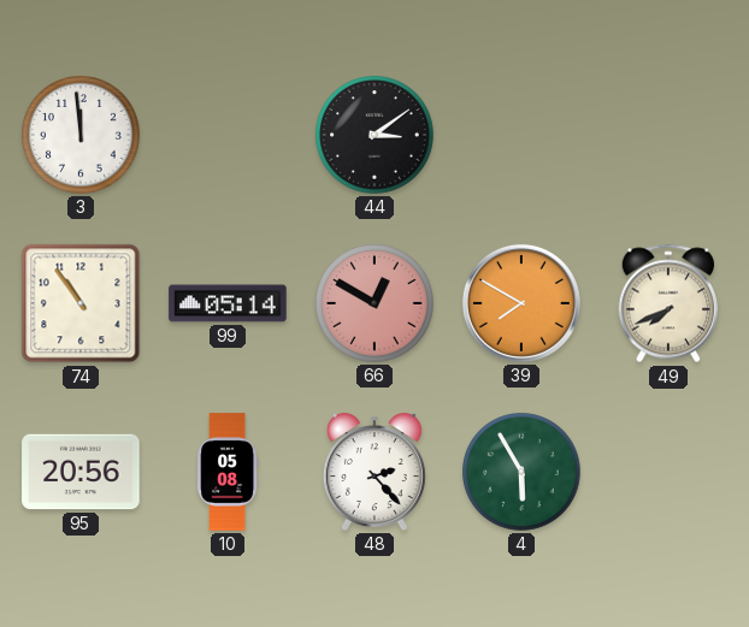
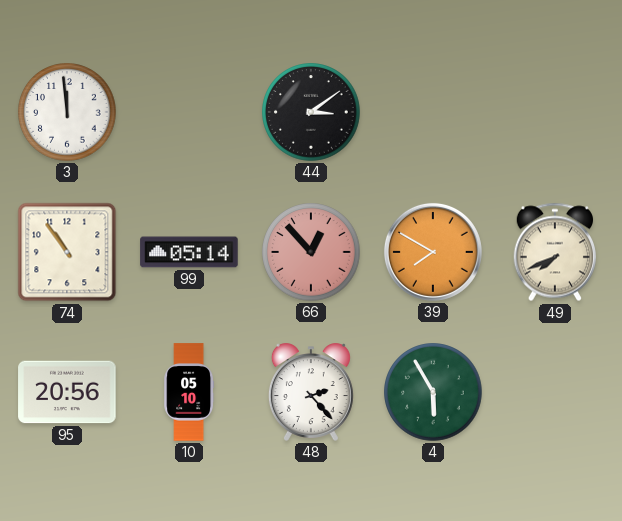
66: 12:50 -> 12:53 (311, 252)
10: 05:08 -> 05:10 (189, 392)
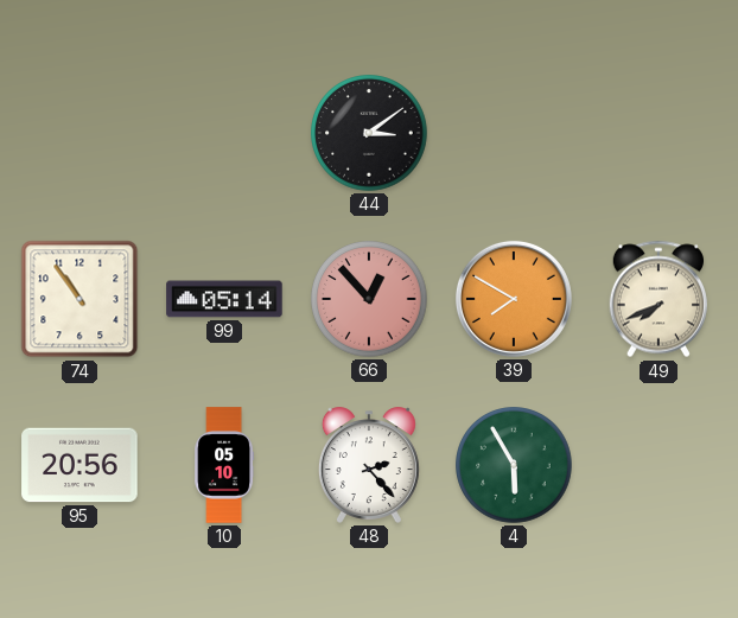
3: 11:59 -> none (67, 112)
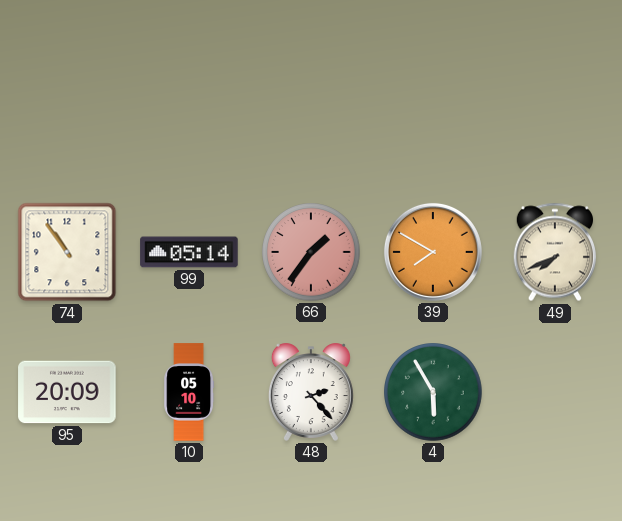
44: 3:09 -> none (369, 133)
66: 12:53 -> 1:36 (311, 252)
95: 20:56 -> 20:09 (67, 392)
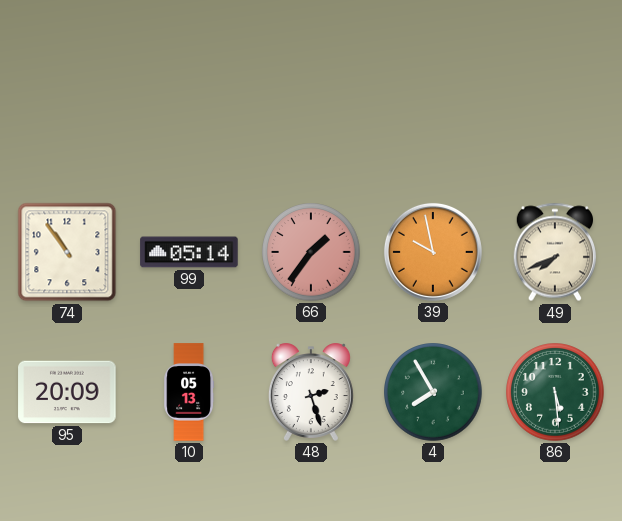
39: 7:50 -> 9:58 (433, 252)
10: 05:10 -> 05:13 (189, 392)
48: 2:23 -> 2:27 (311, 392)
4: 5:55 -> 7:55 (433, 392)
86: none -> 5:29 (555, 392)
